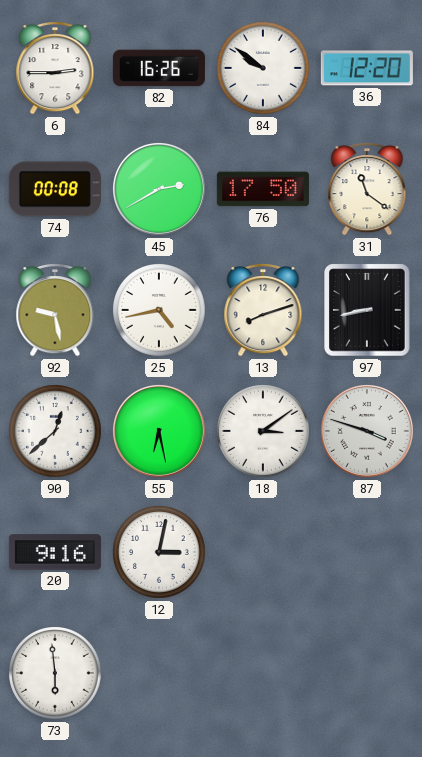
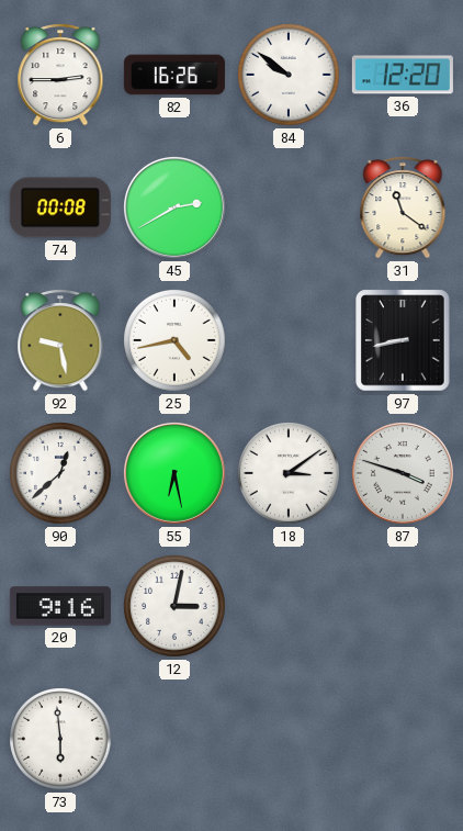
76: 17:50 -> none (263, 189)
13: 8:12 -> none (263, 311)
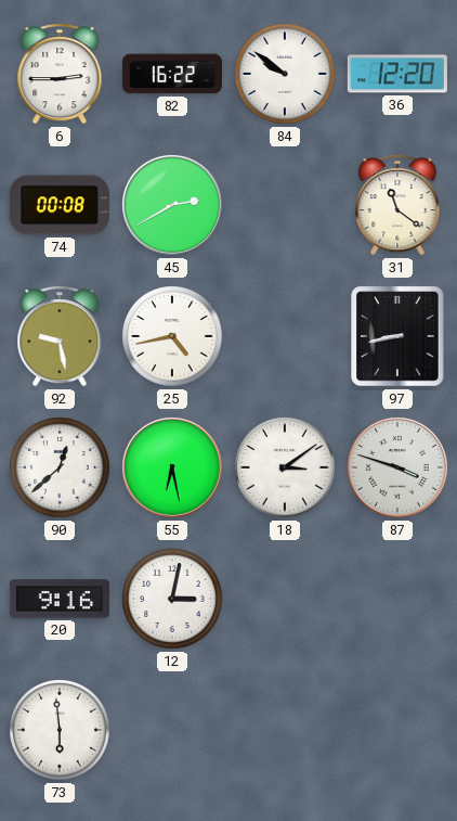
82: 16:26 -> 16:22 (172, 74)
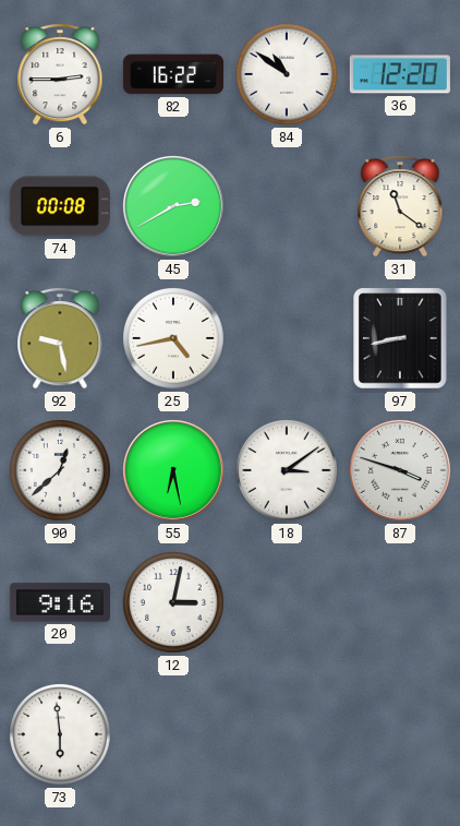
84: 9:51 -> 10:51 (288, 75)
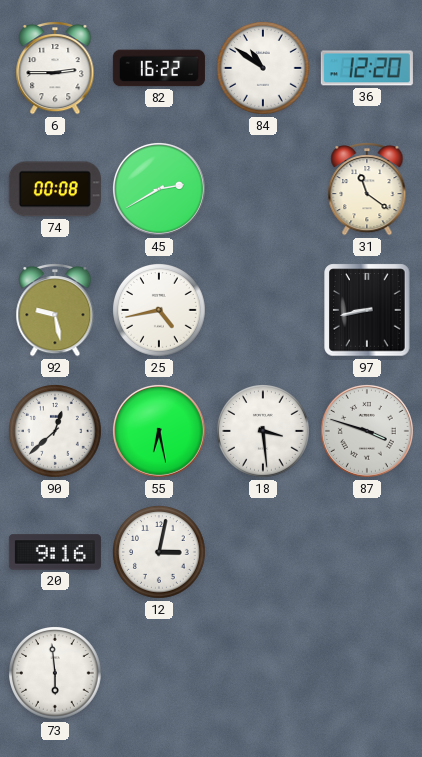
18: 3:09 -> 3:29 (264, 432)
